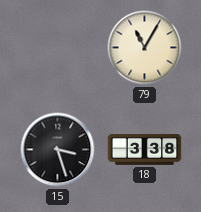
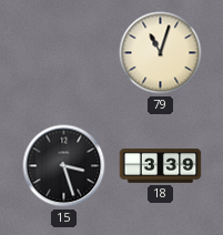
79: 11:05 -> 11:03 (161, 53)
18: 3:38 -> 3:39 (161, 166)
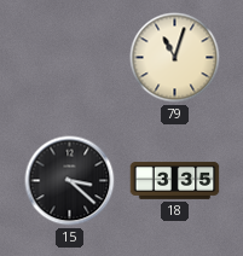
15: 3:27 -> 3:22 (70, 181)
18: 3:39 -> 3:35 (175, 181)
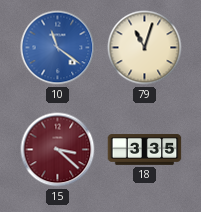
10: none -> 11:21 (58, 48)
15 dial: black -> burgundy (58, 150)
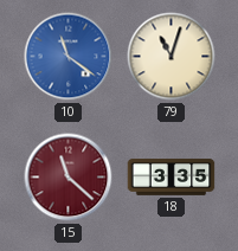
15: 3:22 -> 11:22 (69, 178)
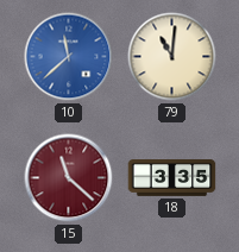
10: 11:21 -> 11:38 (69, 57)
79: 11:03 -> 11:01 (172, 57)
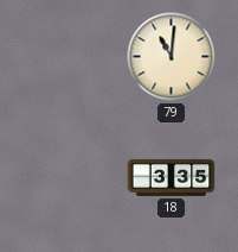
10: 11:38 -> none (69, 57)
15: 11:22 -> none (69, 178)
